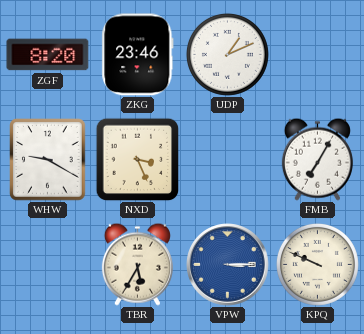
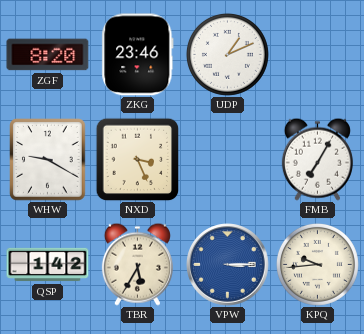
QSP: none -> 1:42 (48, 265)
KPQ: 9:49 -> 9:44 (317, 264)
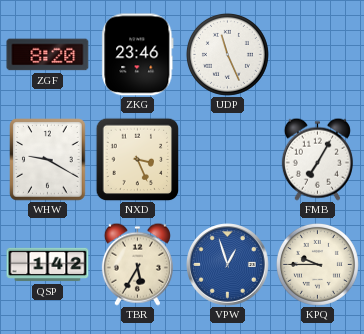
UDP: 1:11 -> 11:26 (227, 54)
VPW: 3:15 -> 12:57 (228, 265)
KPQ: 9:44 -> 9:45 (317, 264)
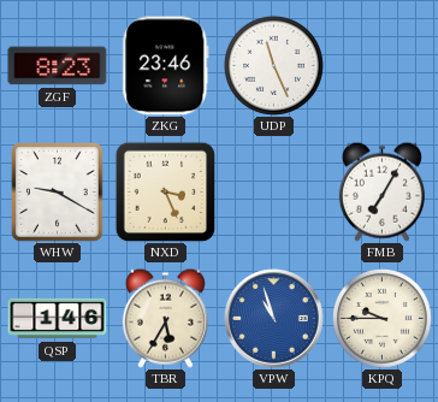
ZGF: 8:20 -> 8:23 (58, 66)
QSP: 1:42 -> 1:46 (58, 319)
VPW: 12:57 -> 10:57 (274, 319)
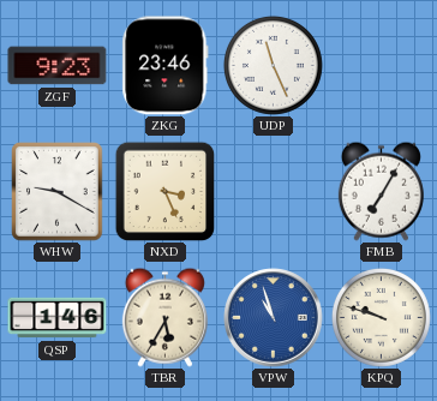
ZGF: 8:23 -> 9:23 (58, 66)
KPQ: 9:45 -> 9:48 (381, 317)
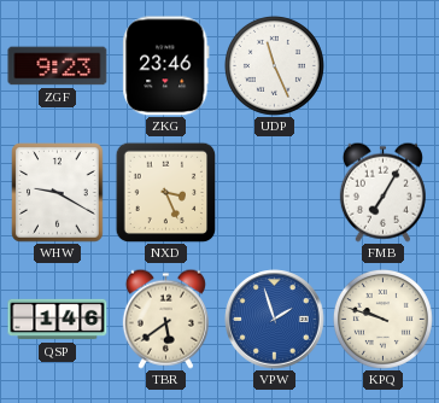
TBR: 5:35 -> 5:39 (165, 319)
VPW: 10:57 -> 1:57 (275, 320)
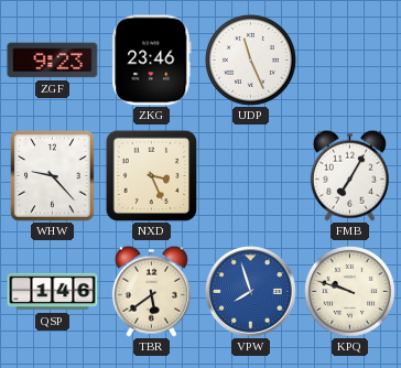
WHW: 9:20 -> 9:23 (53, 176)
VPW: 1:57 -> 7:57 (251, 292)
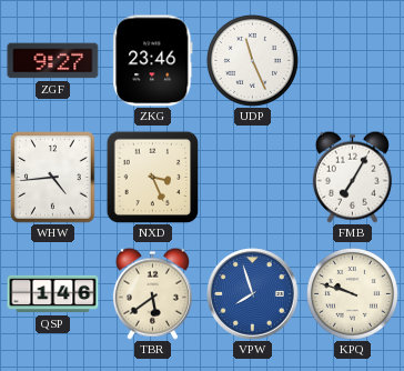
ZGF: 9:23 -> 9:27 (53, 61)
WHW: 9:23 -> 4:44 (53, 178)
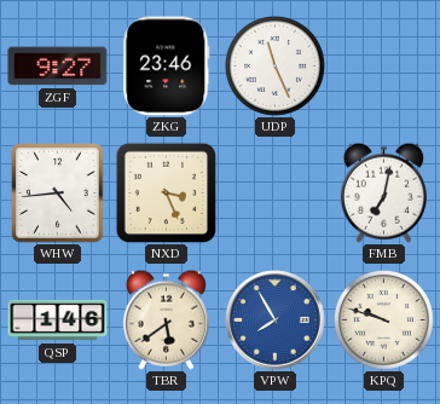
FMB: 7:05 -> 7:02 (383, 192)
VPW: 7:57 -> 7:55 (276, 321)
